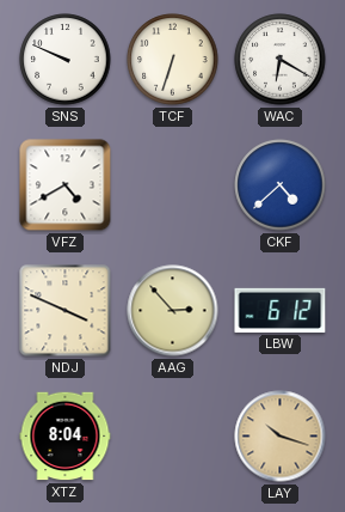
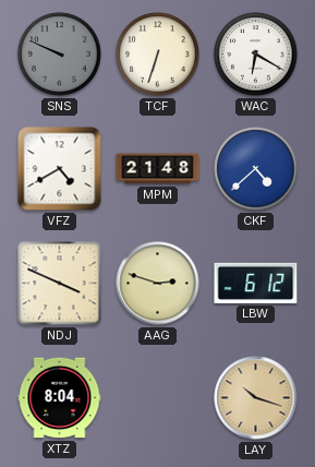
SNS dial: white -> grey (60, 55)
MPM: none -> 21:48 (158, 169)
AAG: 2:53 -> 2:48 (158, 284)
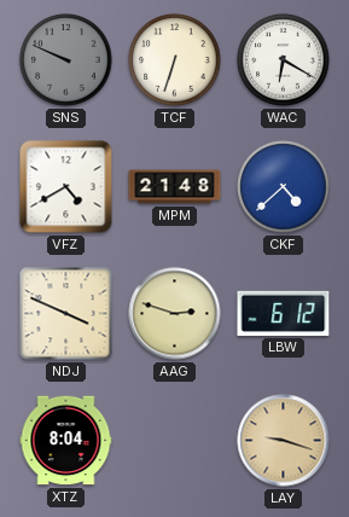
LAY: 10:18 -> 9:18 (284, 441)
